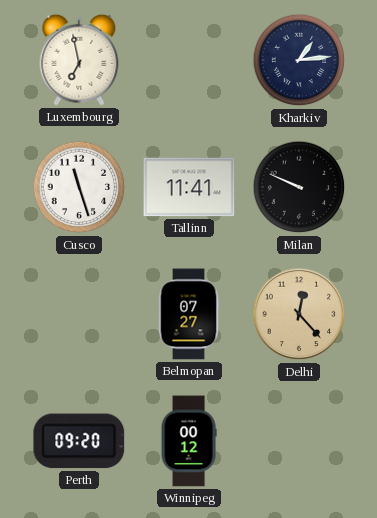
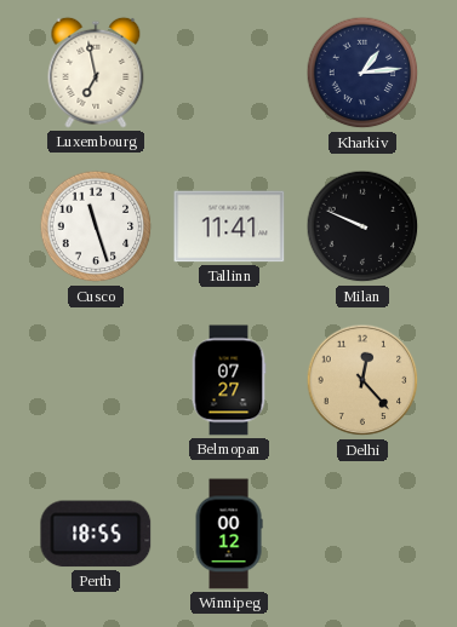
Perth: 09:20 -> 18:55 (96, 534)
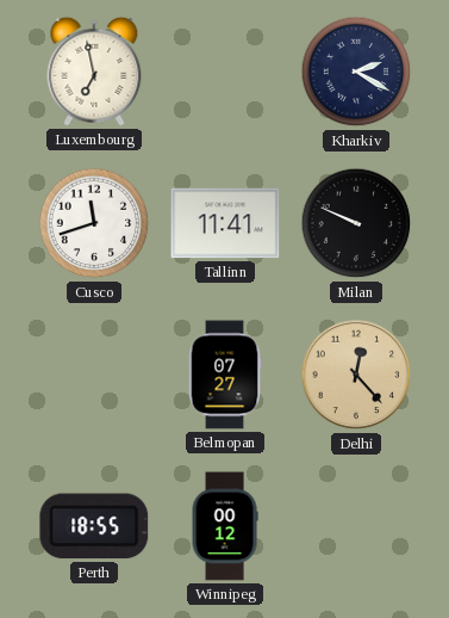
Kharkiv: 1:14 -> 2:20 (356, 72)
Cusco: 11:27 -> 11:42 (94, 223)
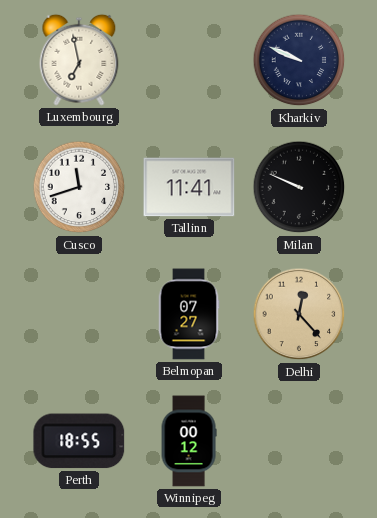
Kharkiv: 2:20 -> 9:49 (299, 60)
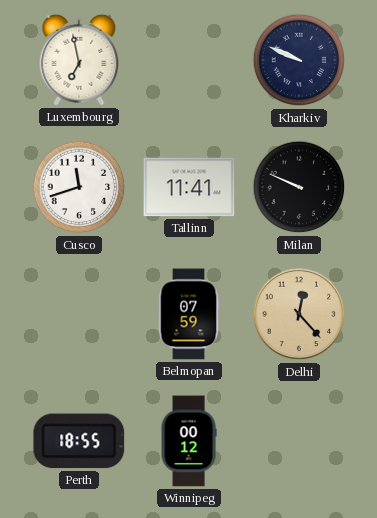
Belmopan: 07:27 -> 07:59 (189, 314)
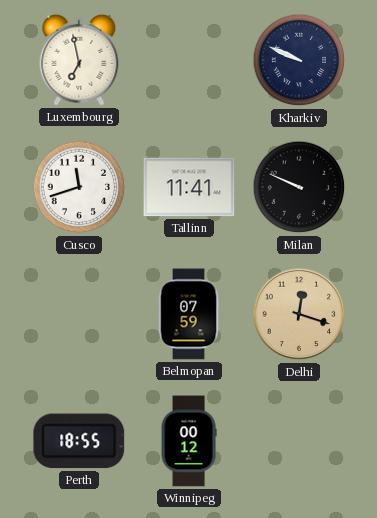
Delhi: 12:23 -> 12:18 (299, 314)
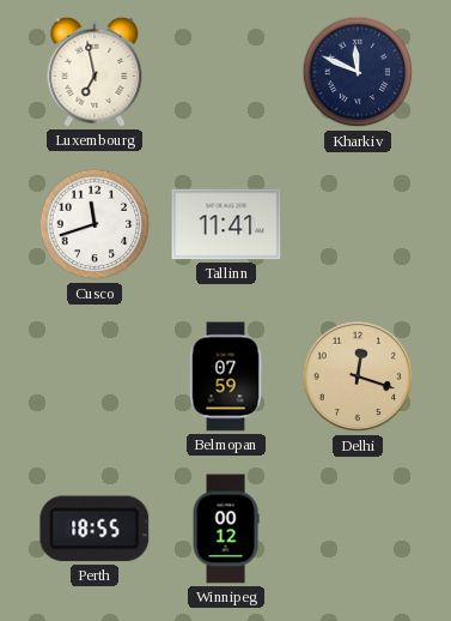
Kharkiv: 9:49 -> 11:49 (358, 72)
Milan: 9:49 -> none (299, 187)
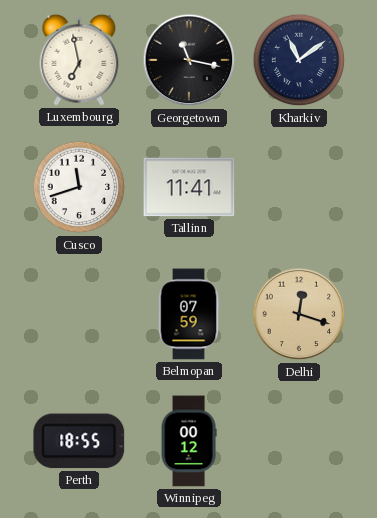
Georgetown: none -> 11:17 (189, 60)
Kharkiv: 11:49 -> 11:09 (299, 60)
